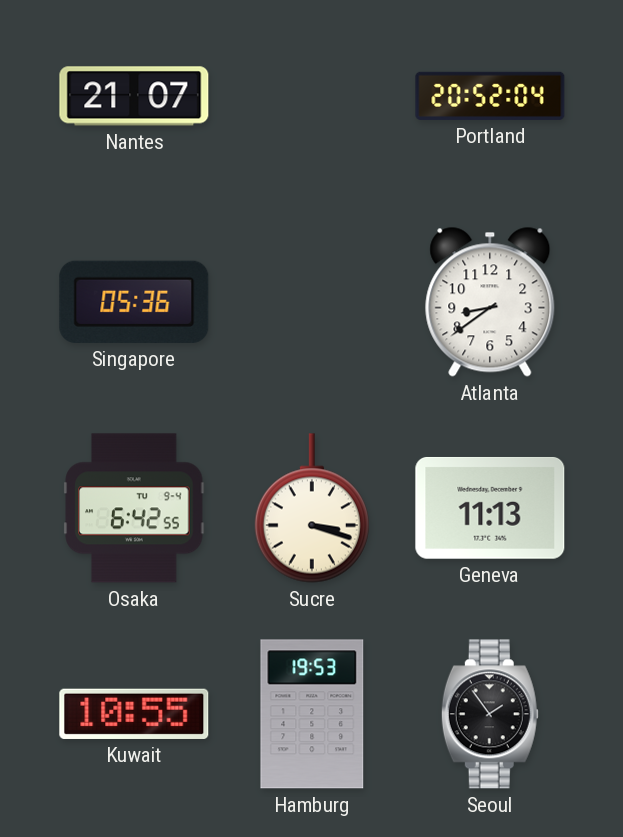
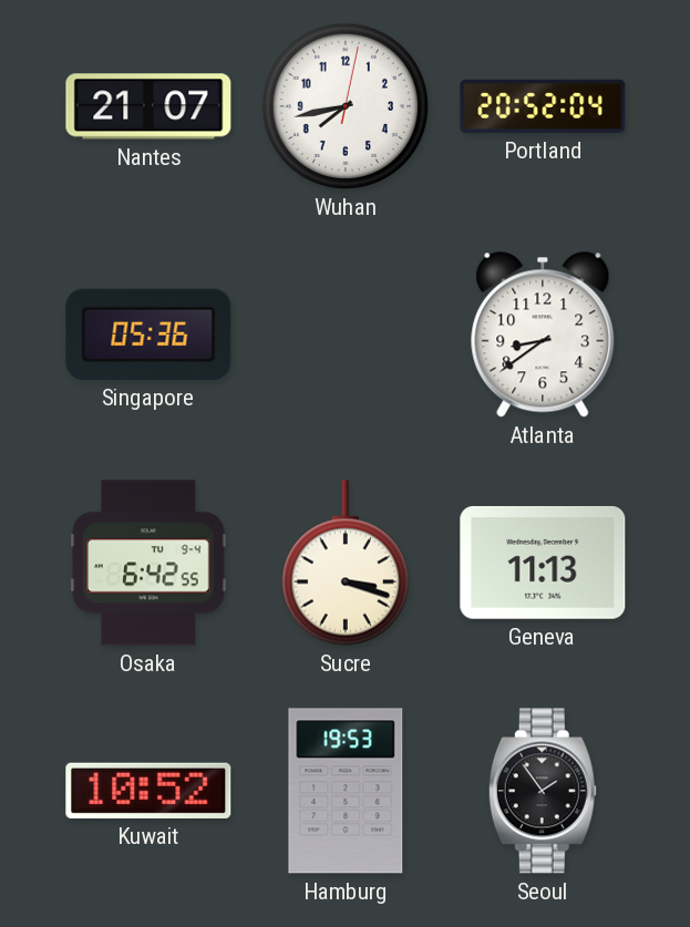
Wuhan: none -> 7:43 (346, 106)
Kuwait: 10:55 -> 10:52 (148, 791)
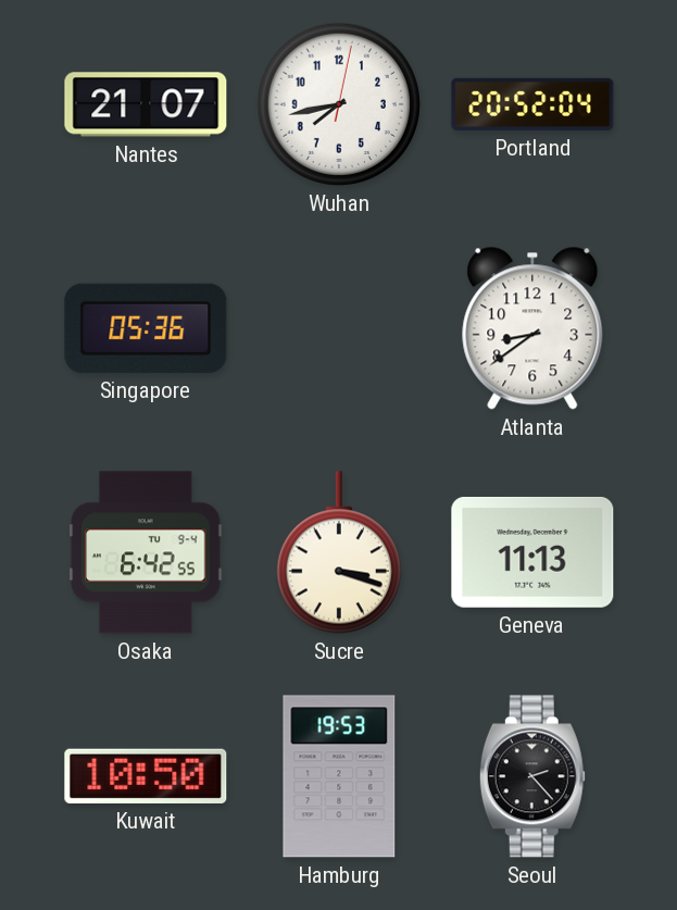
Kuwait: 10:52 -> 10:50 (146, 776)
Seoul: 1:54 -> 2:23 (532, 776)
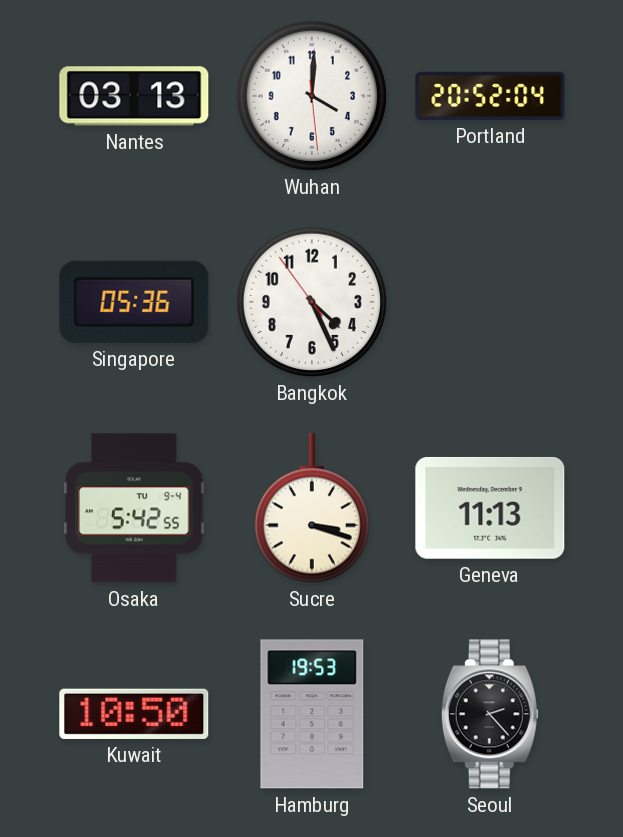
Nantes: 21:07 -> 03:13 (134, 96)
Wuhan: 7:43 -> 4:00 (312, 96)
Bangkok: none -> 4:25 (312, 302)
Atlanta: 8:39 -> none (532, 328)
Osaka: 6:42 -> 5:42 (134, 508)
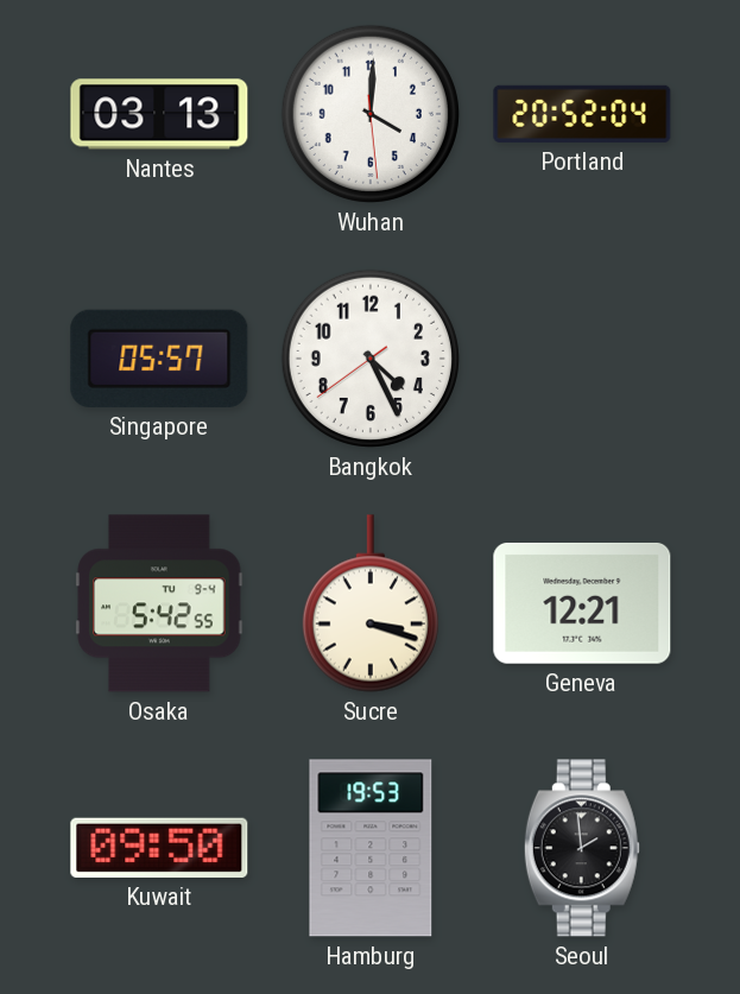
Singapore: 05:36 -> 05:57 (159, 359)
Bangkok: 4:25:54 -> 4:25:39 (371, 359)
Geneva: 11:13 -> 12:21 (582, 603)
Kuwait: 10:50 -> 09:50 (159, 848)
Seoul: 2:23 -> 1:59 (582, 848)
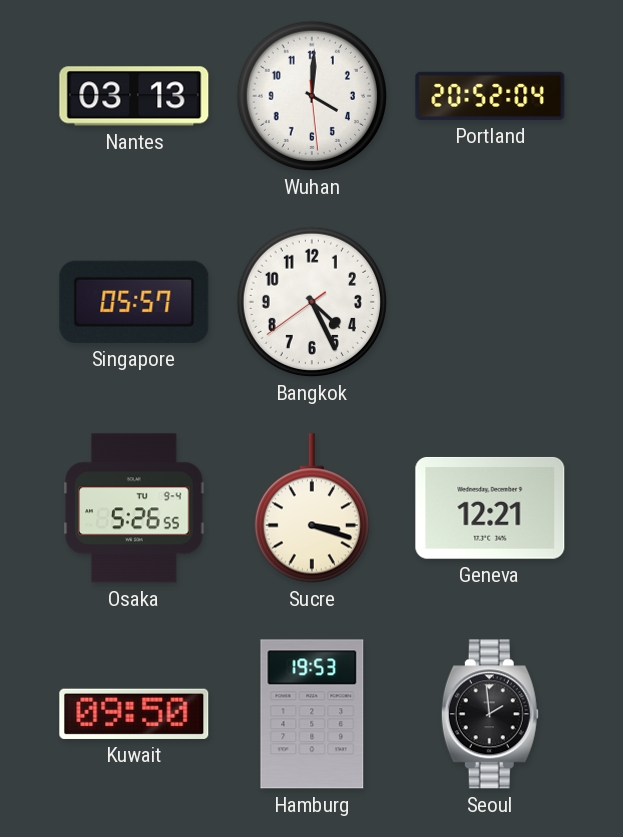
Osaka: 5:42 -> 5:26 (134, 508)
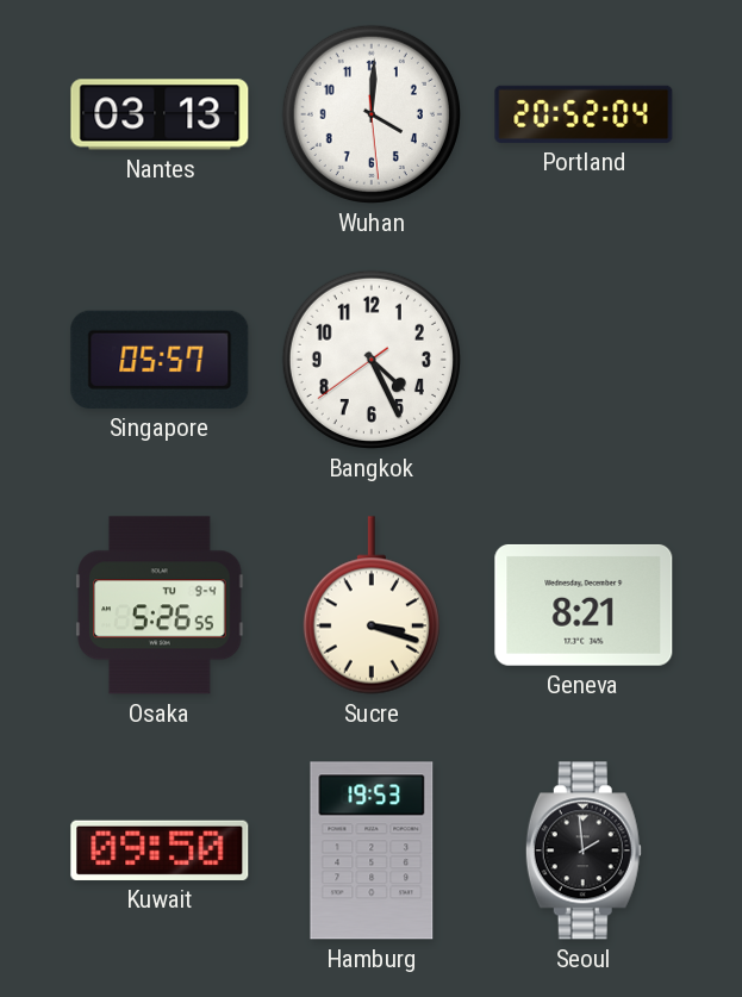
Geneva: 12:21 -> 8:21 (584, 605)
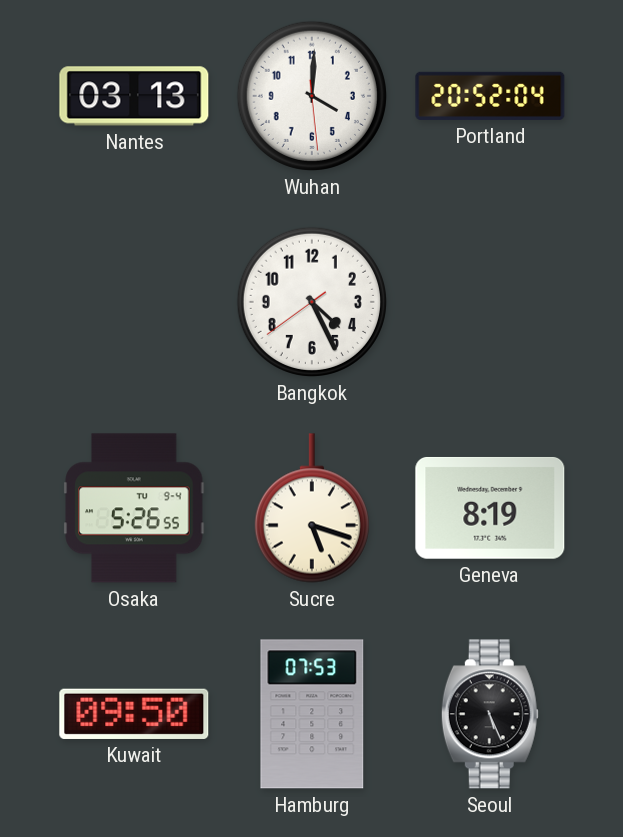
Singapore: 05:57 -> none (160, 360)
Sucre: 3:18 -> 5:18 (312, 508)
Geneva: 8:21 -> 8:19 (490, 508)
Hamburg: 19:53 -> 07:53 (312, 714)
Seoul: 1:59 -> 5:26 (490, 714)
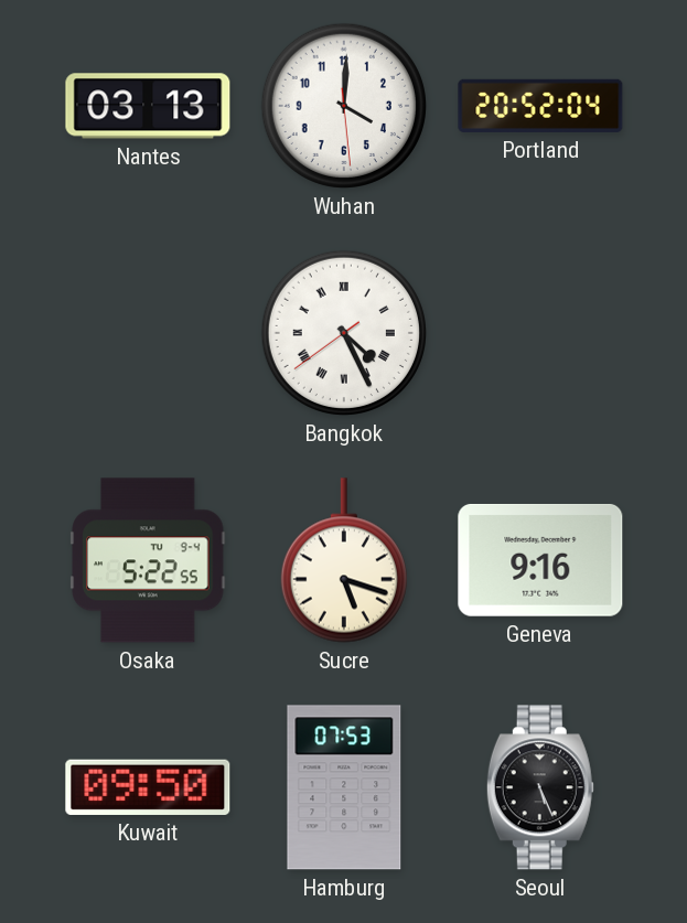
Bangkok numerals: Arabic -> Roman (344, 333)
Osaka: 5:26 -> 5:22 (148, 560)
Geneva: 8:19 -> 9:16 (540, 560)
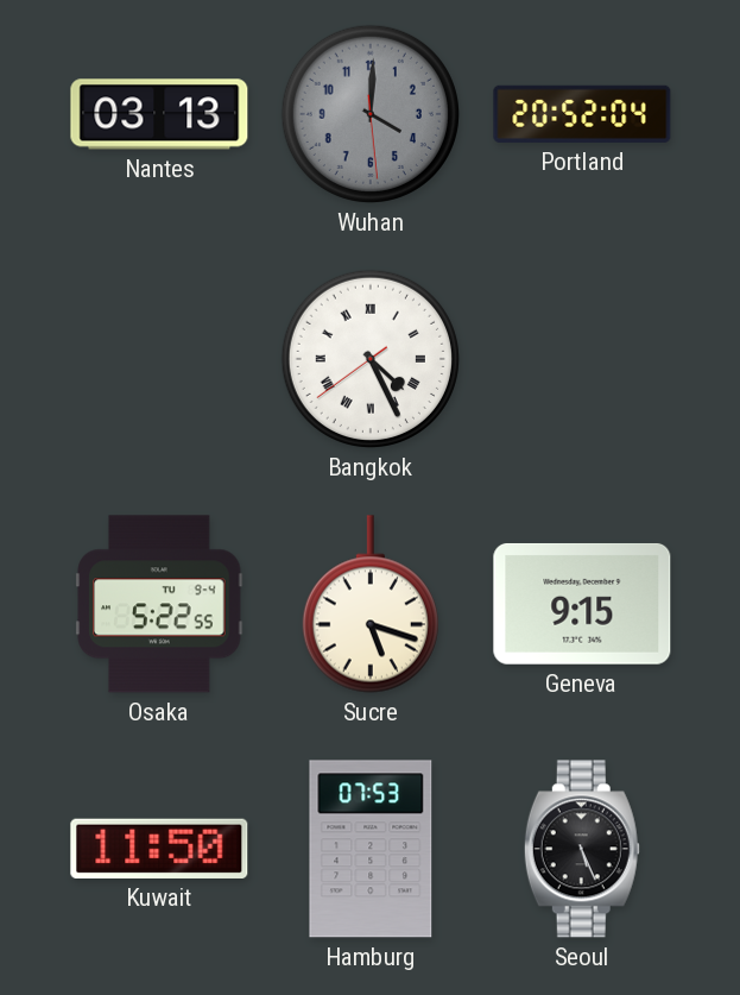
Wuhan dial: white -> grey (371, 114)
Geneva: 9:16 -> 9:15 (582, 604)
Kuwait: 09:50 -> 11:50 (159, 849)
